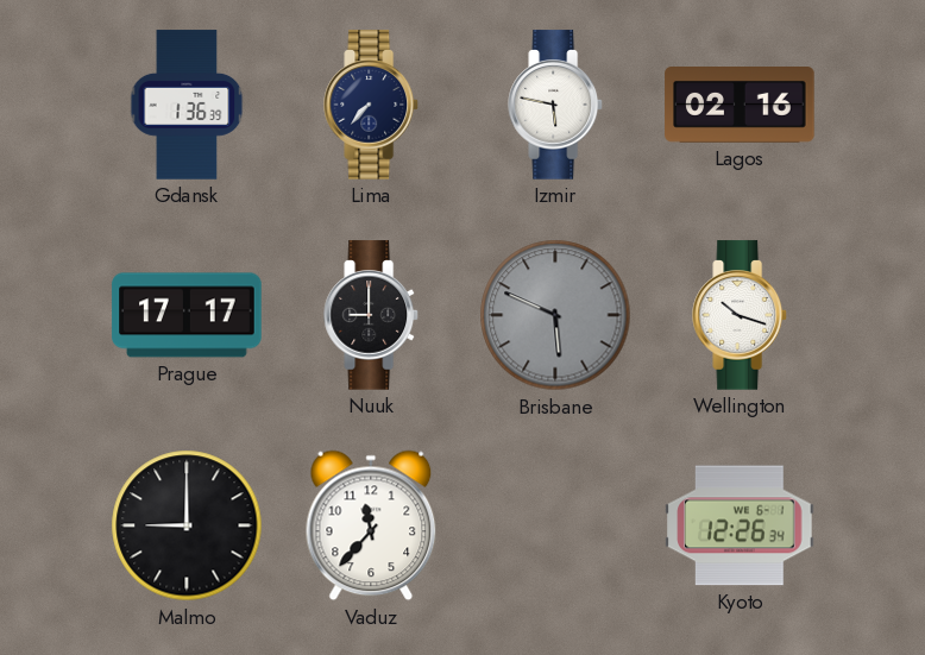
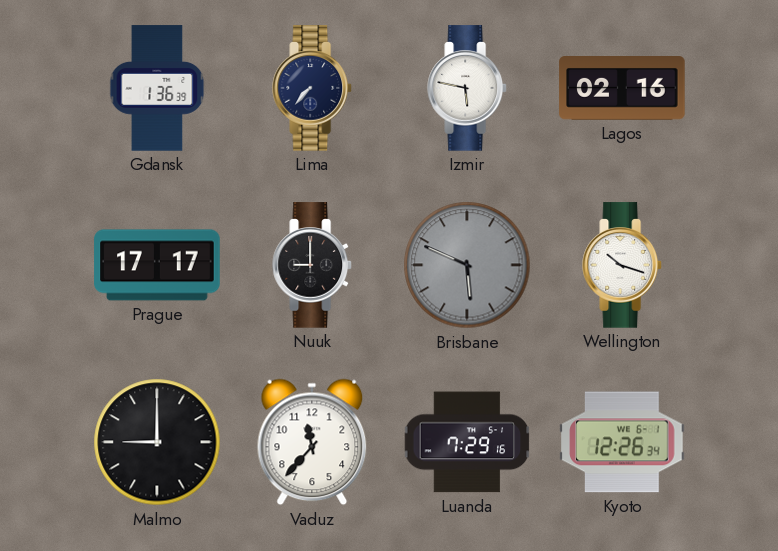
Luanda: none -> 7:29 (467, 442)
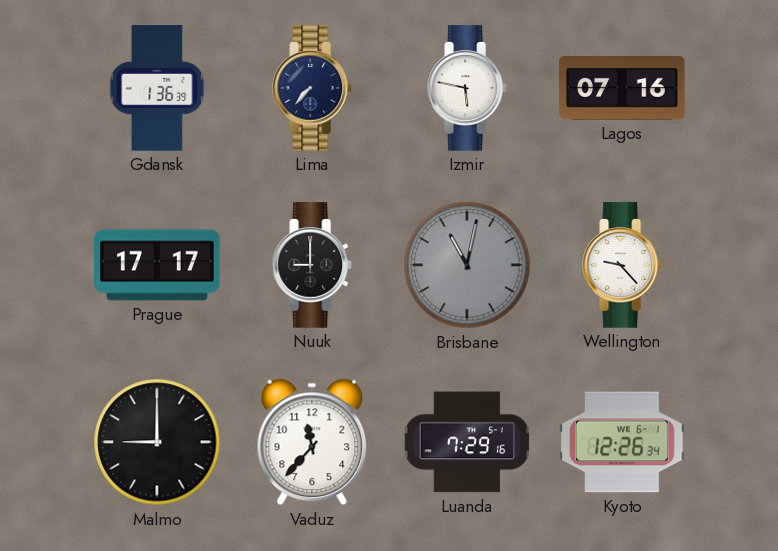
Lagos: 02:16 -> 07:16 (622, 89)
Brisbane: 5:49 -> 11:02 (467, 265)
Wellington: 10:18 -> 9:23 (623, 265)
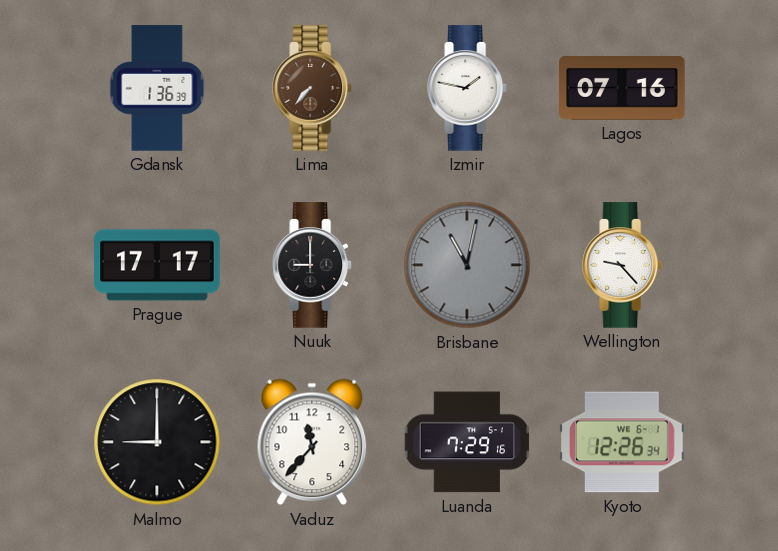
Lima dial: navy -> brown (313, 88)
Izmir: 5:47 -> 1:47 (468, 88)
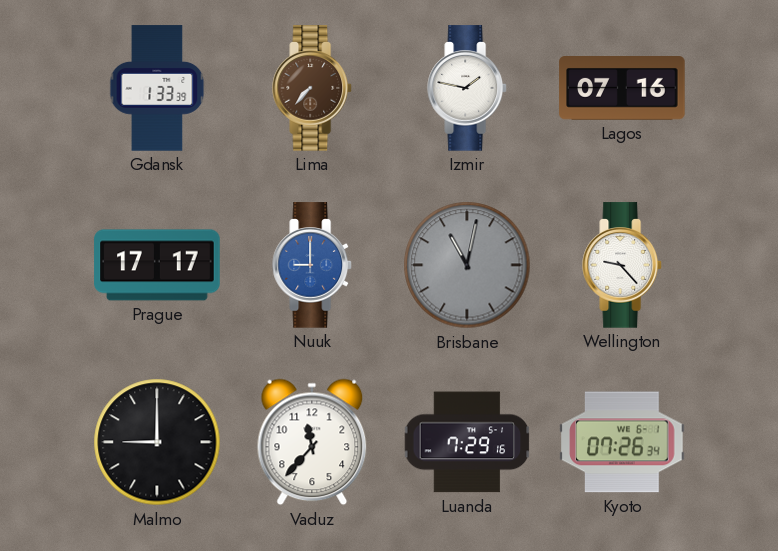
Gdansk: 1:36 -> 1:33 (157, 88)
Nuuk dial: black -> blue (313, 265)
Kyoto: 12:26 -> 07:26 (622, 442)
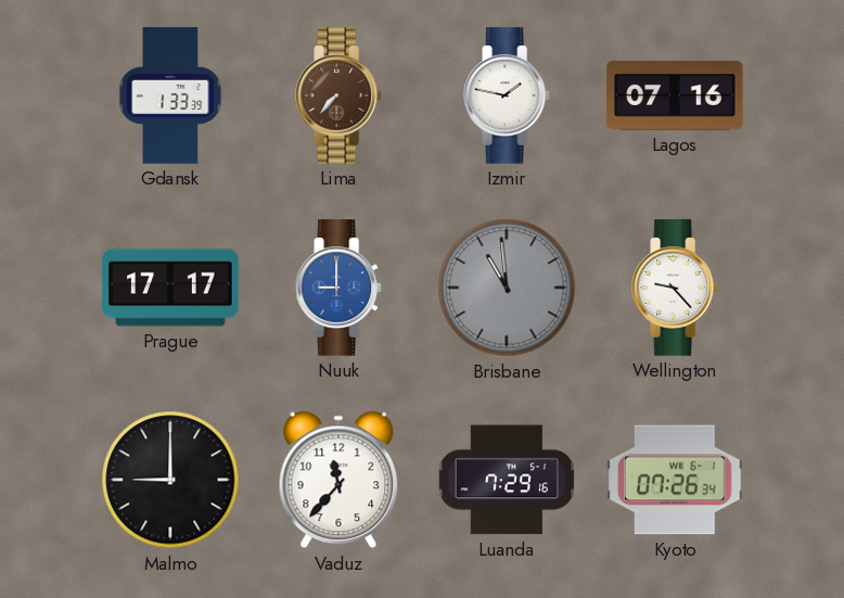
Brisbane: 11:02 -> 10:59 (507, 288)
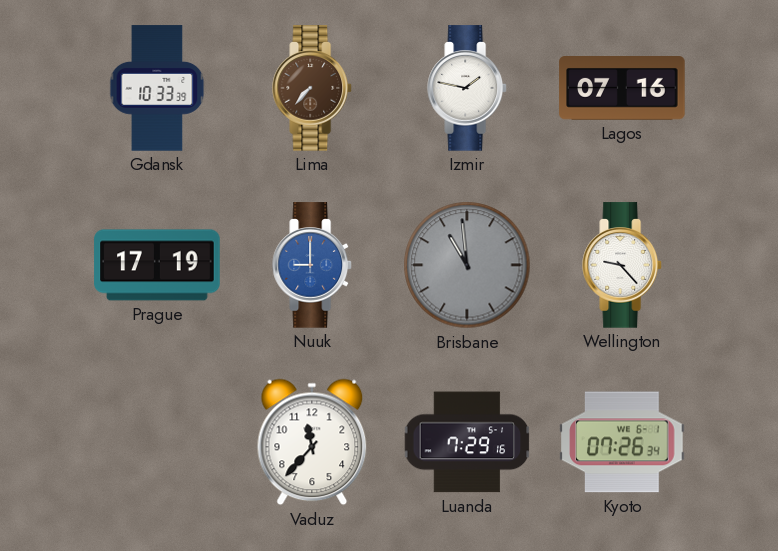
Gdansk: 1:33 -> 10:33 (157, 88)
Prague: 17:17 -> 17:19 (157, 265)
Malmo: 9:00 -> none (170, 480)
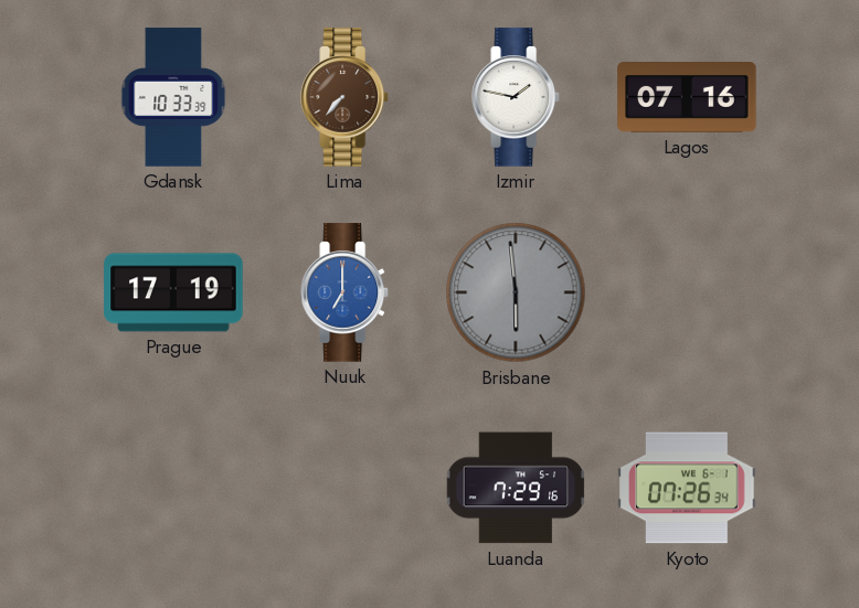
Nuuk: 9:00 -> 7:00 (346, 292)
Brisbane: 10:59 -> 5:59 (516, 292)
Wellington: 9:23 -> none (623, 265)
Vaduz: 11:37 -> none (312, 442)
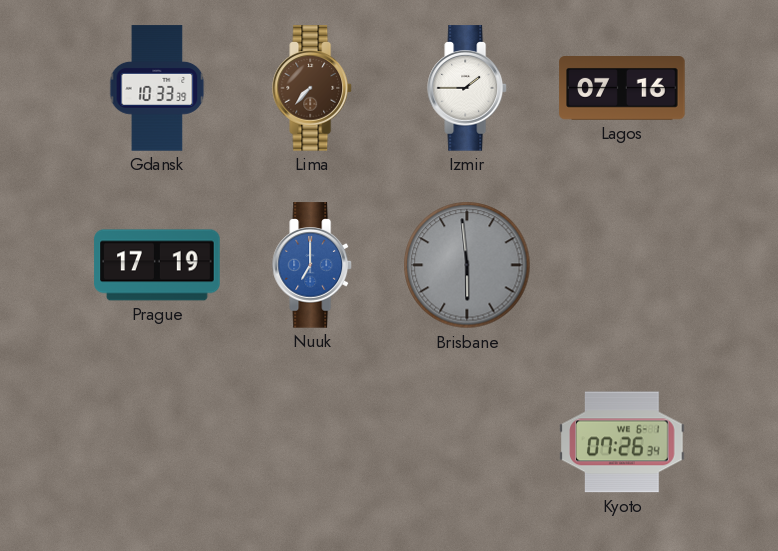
Izmir: 1:47 -> 1:45 (468, 88)
Luanda: 7:29 -> none (516, 488)
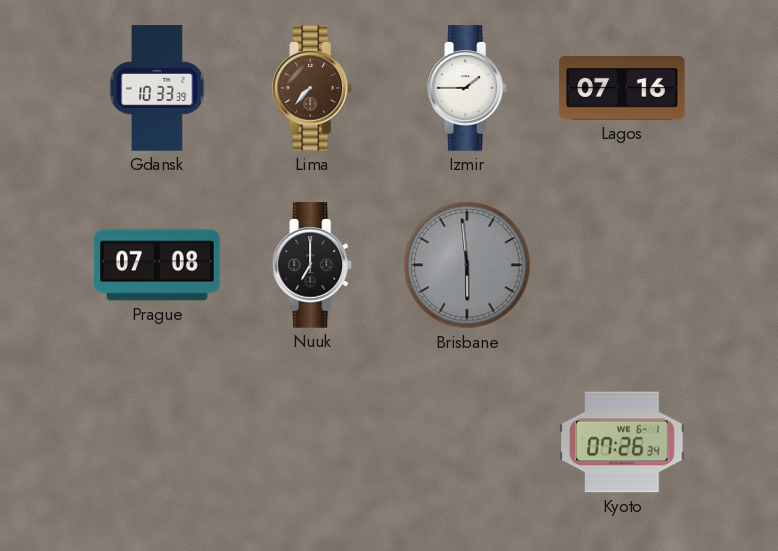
Prague: 17:19 -> 07:08 (157, 265)
Nuuk dial: blue -> black (313, 265)
